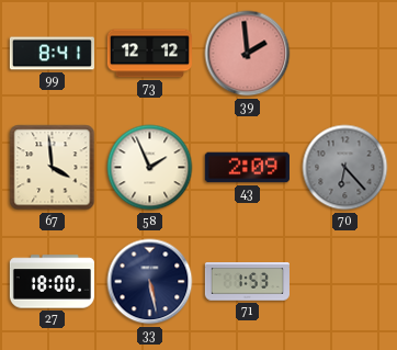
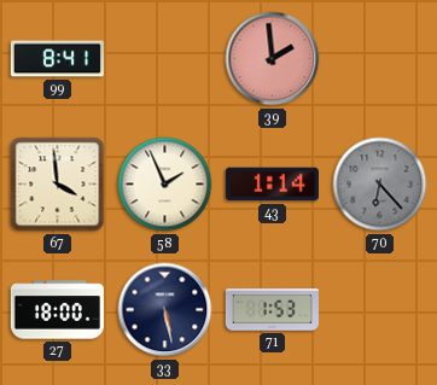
73: 12:12 -> none (149, 54)
43: 2:09 -> 1:14 (272, 185)
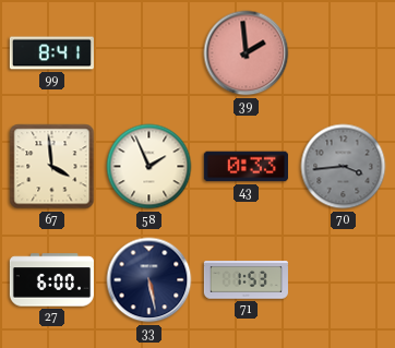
43: 1:14 -> 0:33 (246, 167)
70: 6:23 -> 3:44 (344, 167)
27: 18:00 -> 6:00 (51, 280)
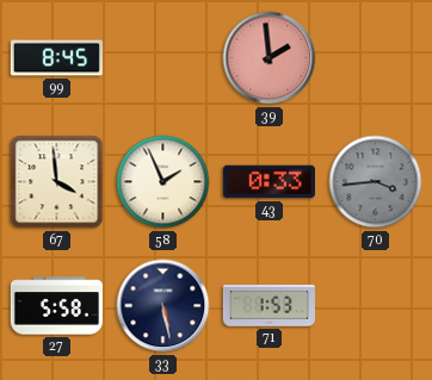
99: 8:41 -> 8:45 (56, 58)
27: 6:00 -> 5:58 (56, 306)
